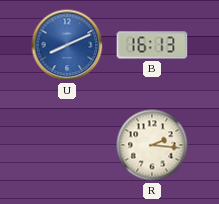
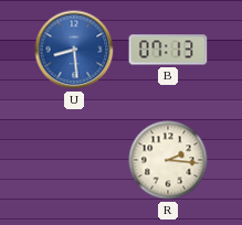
U: 8:11 -> 8:29 (74, 50)
B: 16:13 -> 07:13 (168, 50)
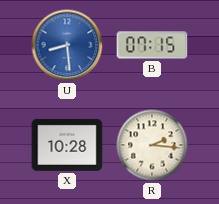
B: 07:13 -> 07:15 (152, 45)
X: none -> 10:28 (67, 145)
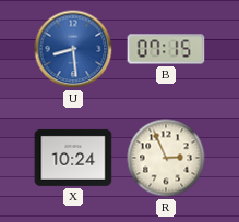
X: 10:28 -> 10:24 (73, 158)
R: 2:16 -> 2:56 (166, 158)
